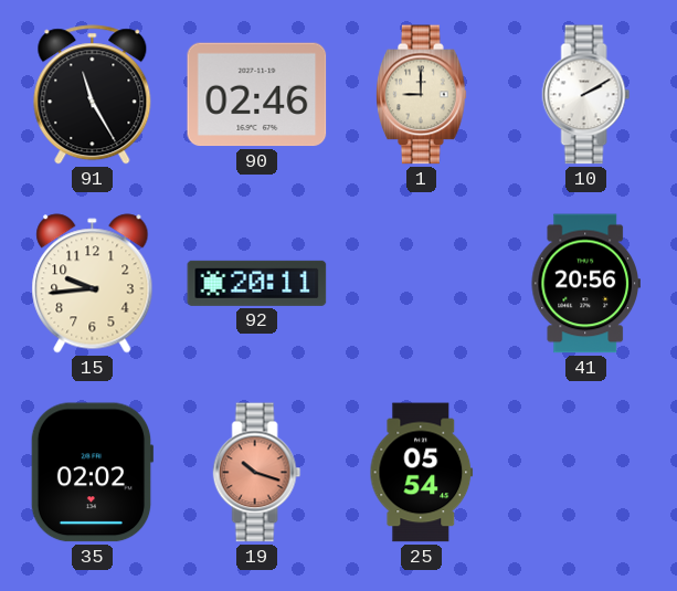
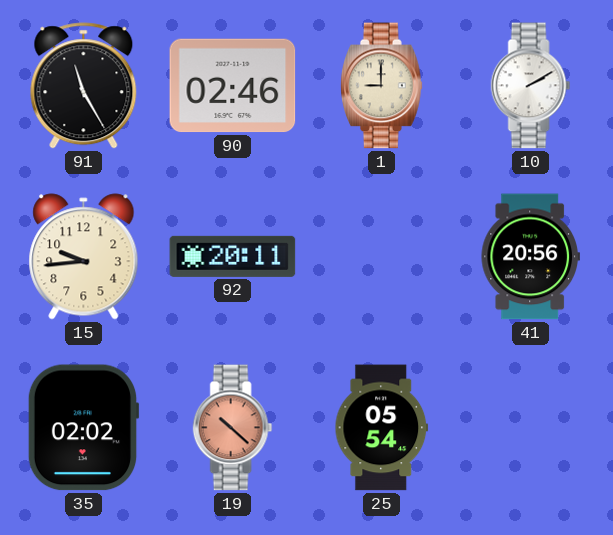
19: 10:18 -> 10:22 (233, 428)
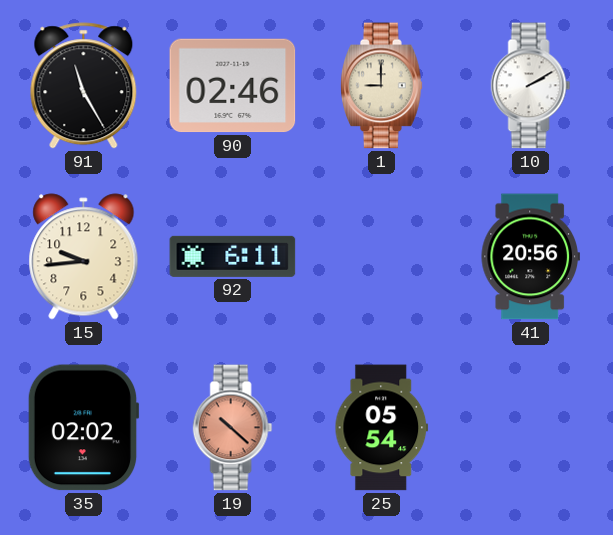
92: 20:11 -> 6:11 (233, 256)
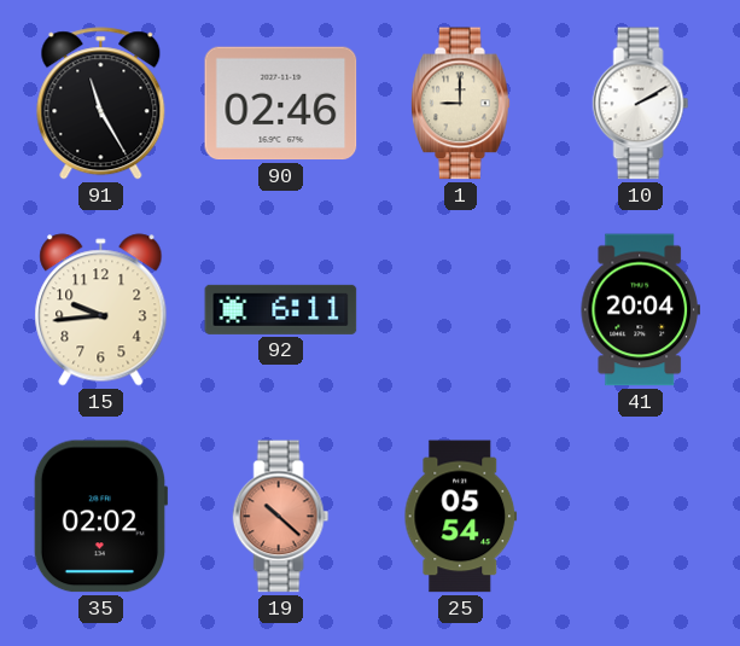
41: 20:56 -> 20:04 (640, 310)
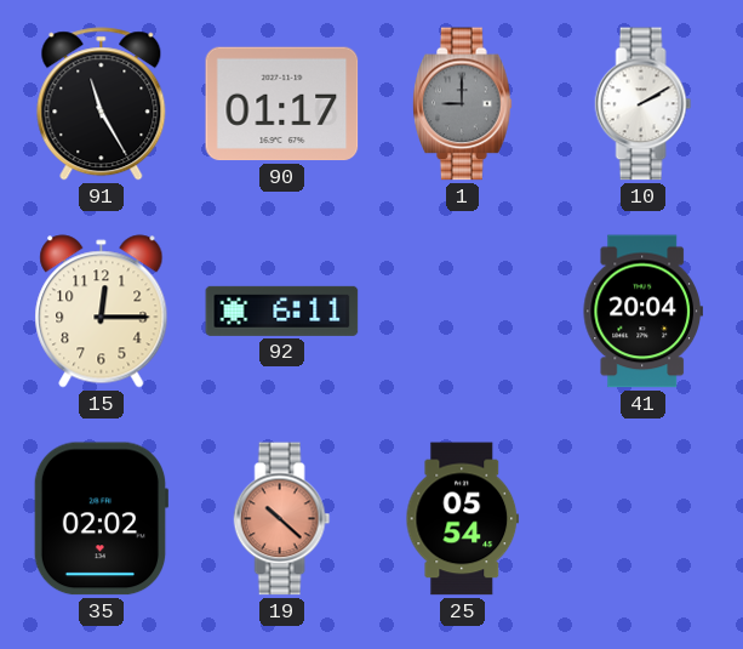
90: 02:46 -> 01:17 (282, 104)
1 dial: cream -> grey (463, 104)
15: 9:44 -> 12:15 (102, 312)
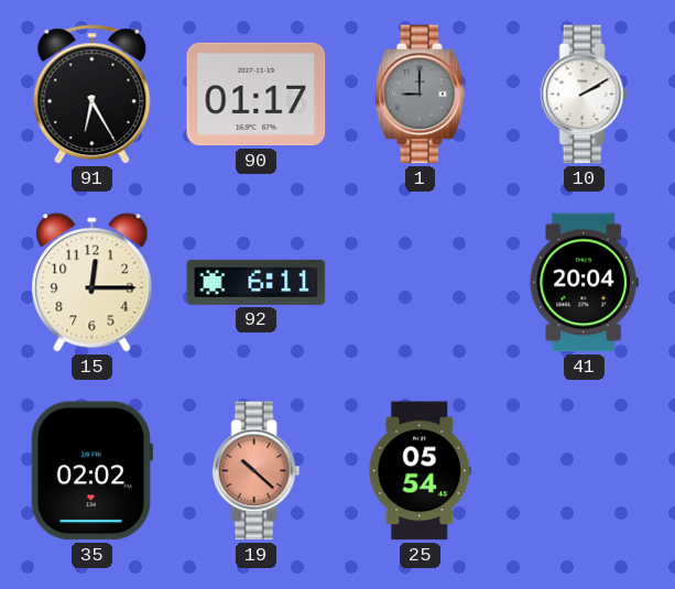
91: 11:25 -> 6:25 (92, 95)
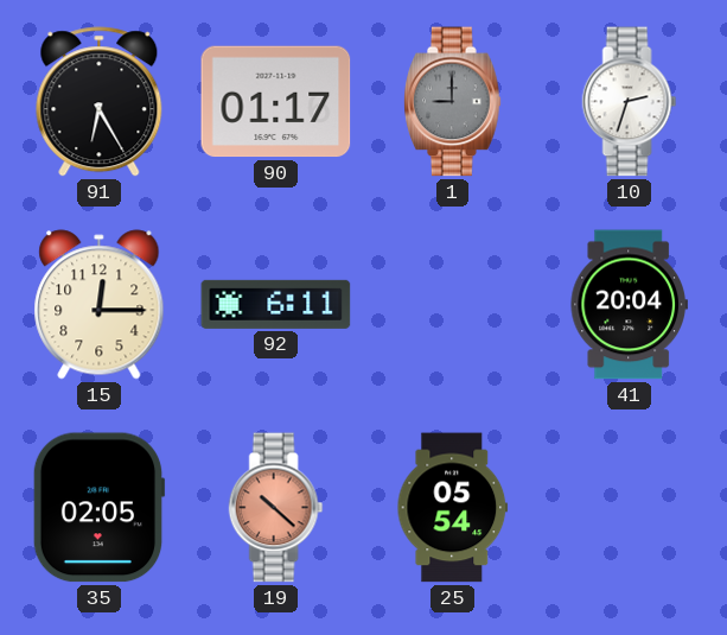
10: 2:10 -> 2:33 (630, 102)
35: 02:02 -> 02:05 (98, 508)
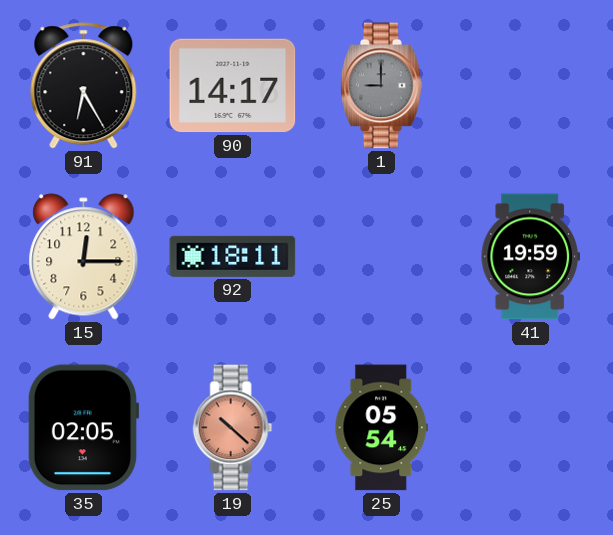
90: 01:17 -> 14:17 (233, 86)
10: 2:33 -> none (630, 102)
92: 6:11 -> 18:11 (233, 256)
41: 20:04 -> 19:59 (530, 257)
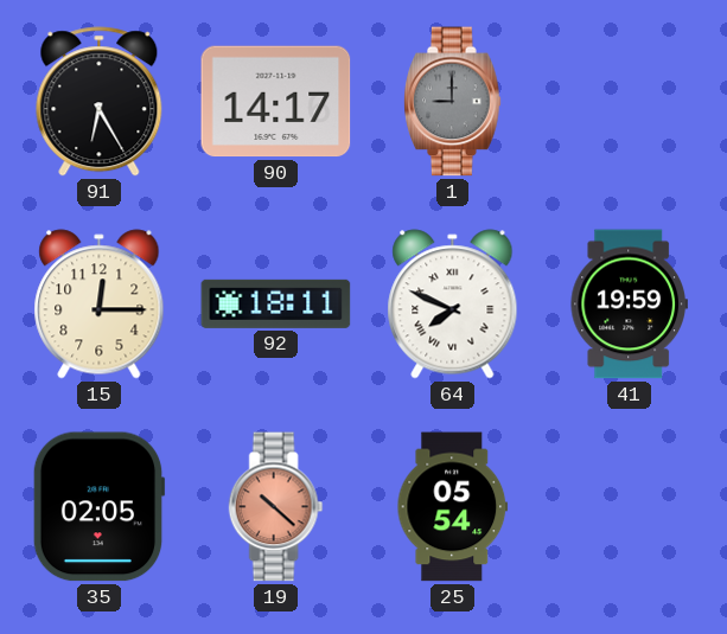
64: none -> 7:49 (453, 305)
